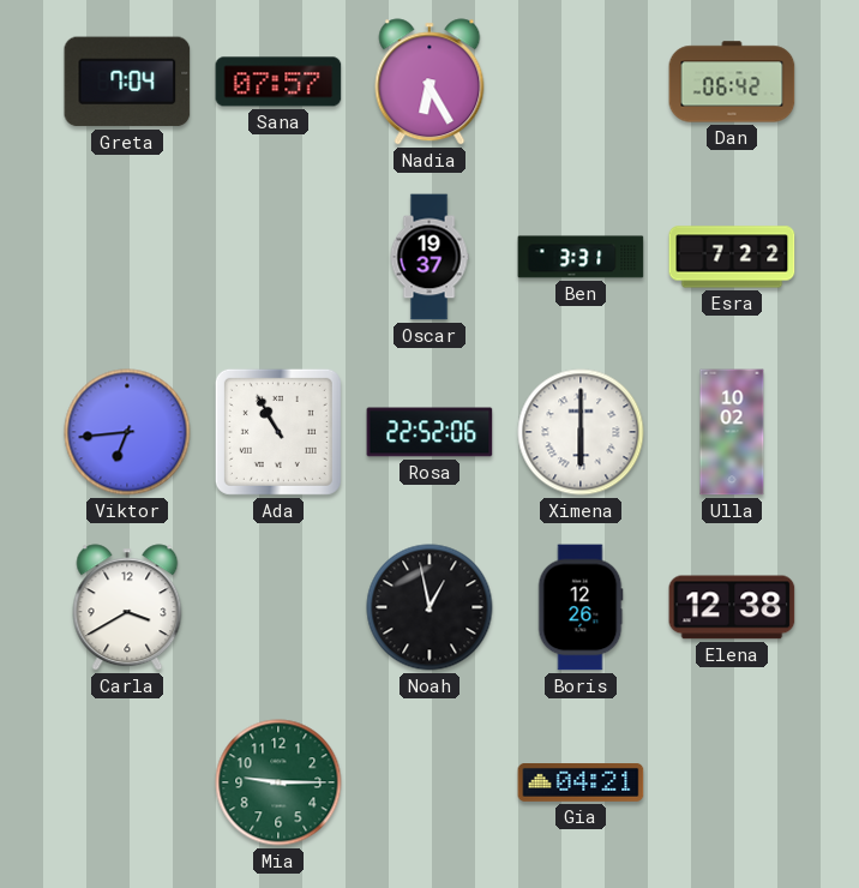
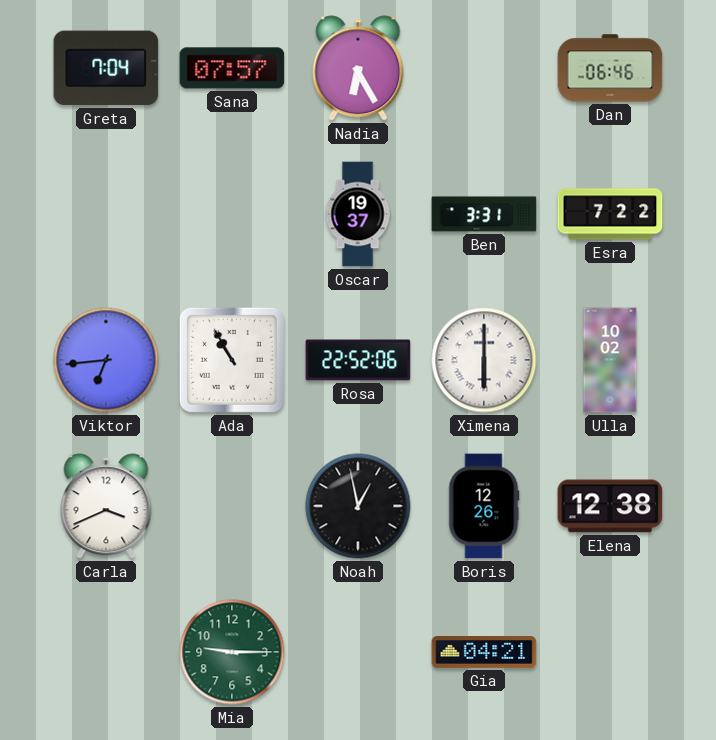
Dan: 06:42 -> 06:46 (610, 68)
Carla: 3:40 -> 3:41 (106, 506)
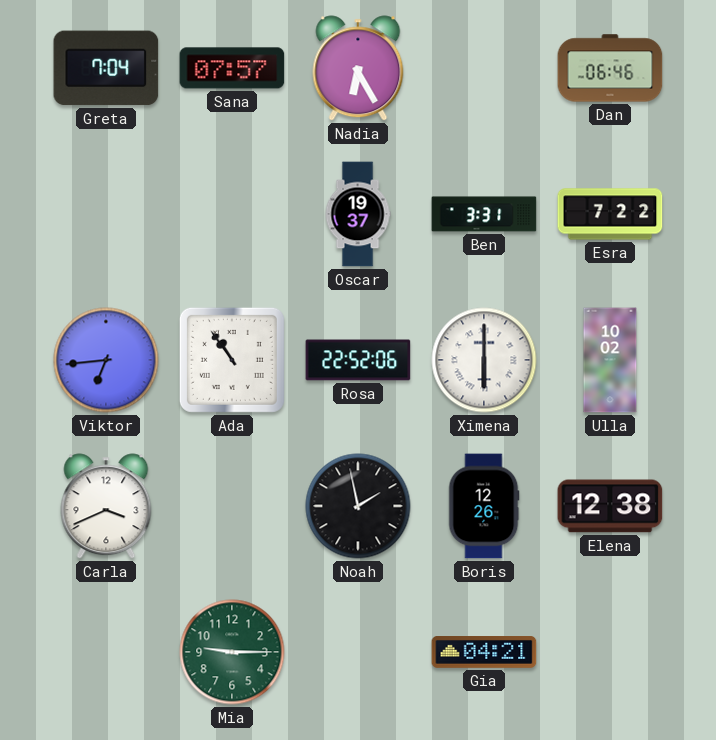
Ada: 10:55 -> 10:54 (232, 360)
Noah: 12:58 -> 1:58 (358, 506)
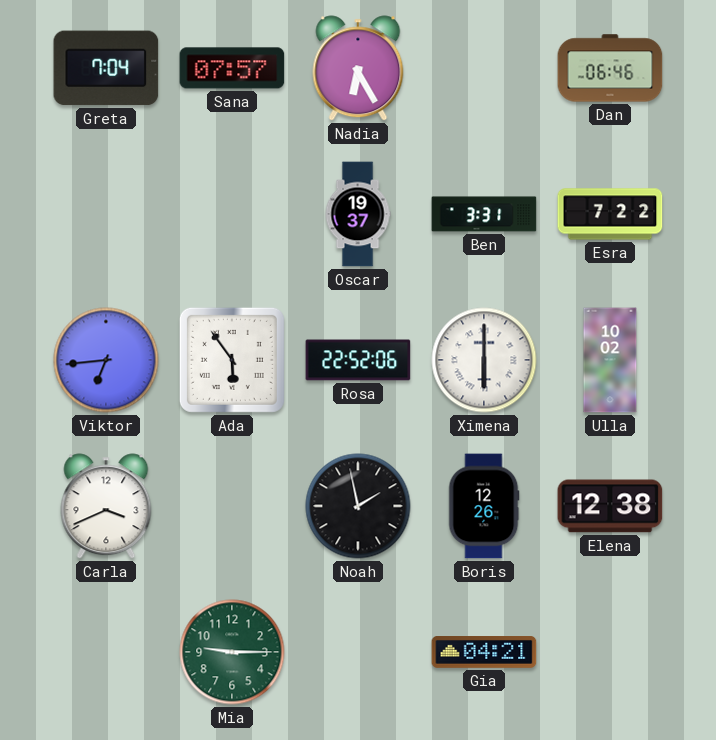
Ada: 10:54 -> 5:54 (232, 360)
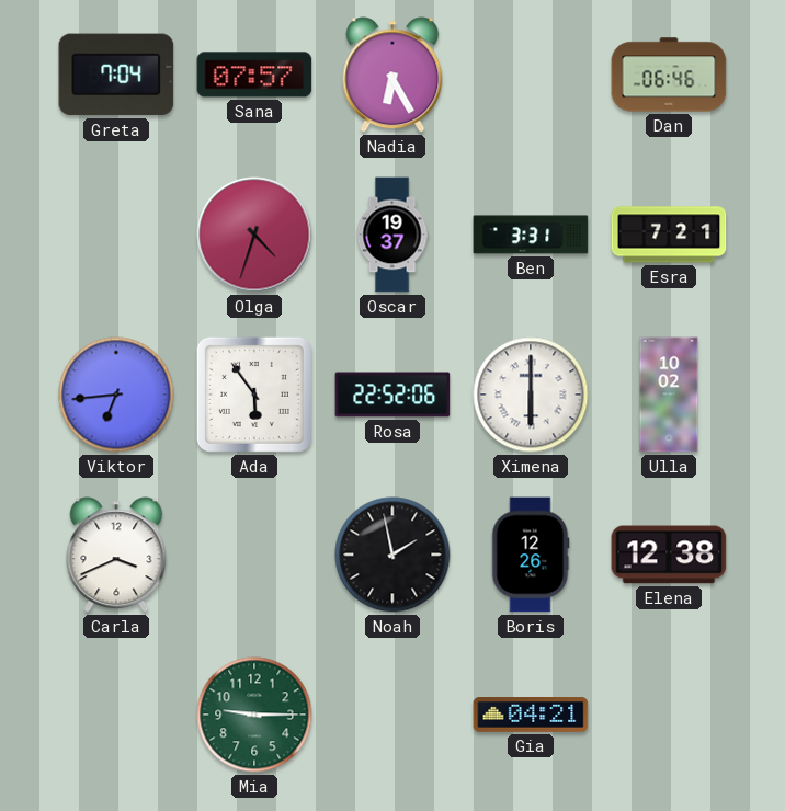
Olga: none -> 4:33 (254, 235)
Esra: 7:22 -> 7:21 (669, 235)
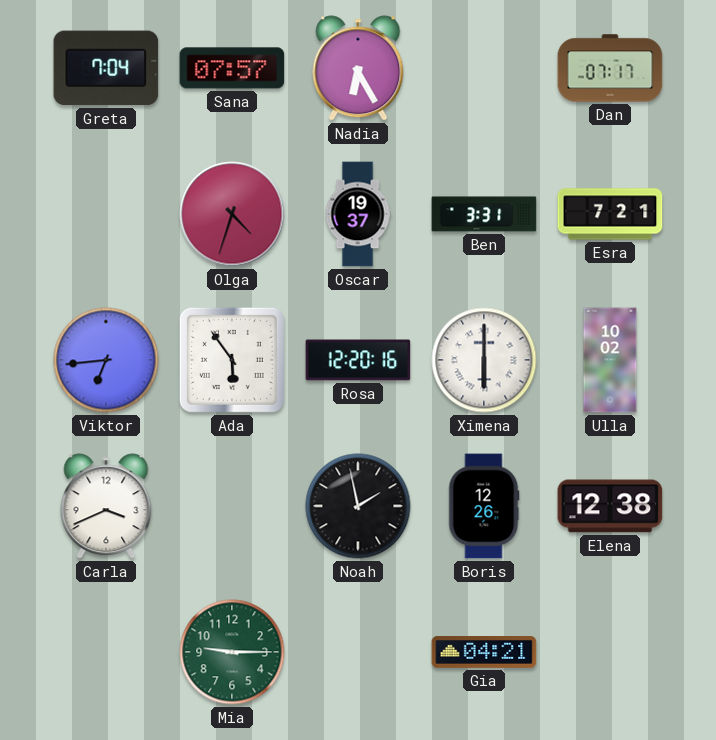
Dan: 06:46 -> 07:17 (610, 68)
Rosa: 22:52 -> 12:20 (358, 360)
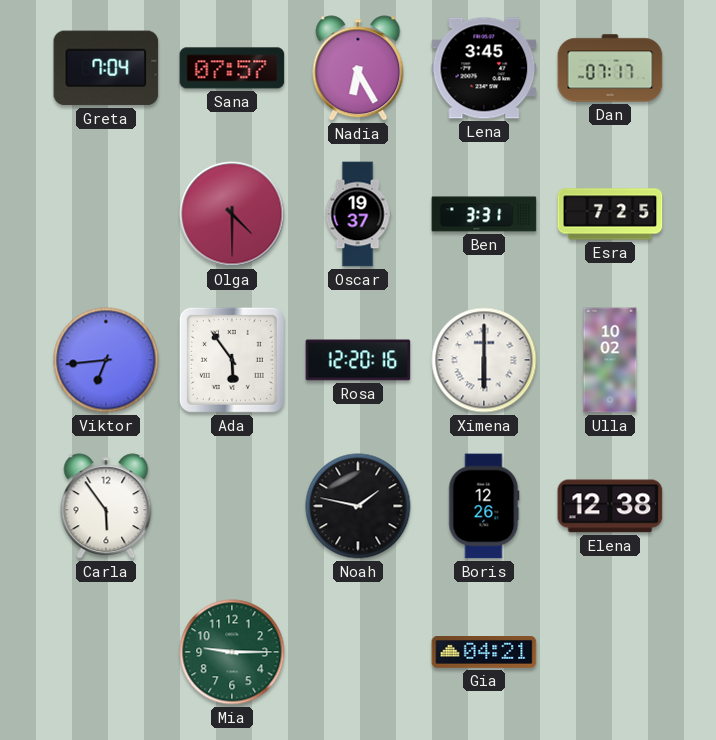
Lena: none -> 3:45 (484, 68)
Olga: 4:33 -> 4:30 (232, 214)
Esra: 7:21 -> 7:25 (610, 214)
Carla: 3:41 -> 5:54 (106, 506)
Noah: 1:58 -> 1:47 (358, 506)
